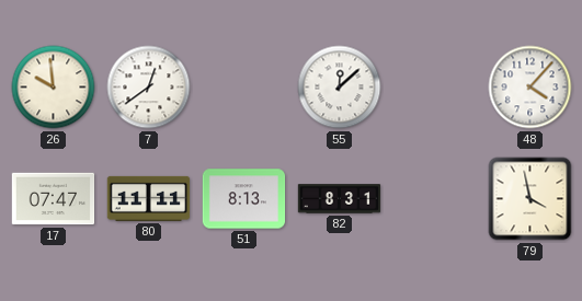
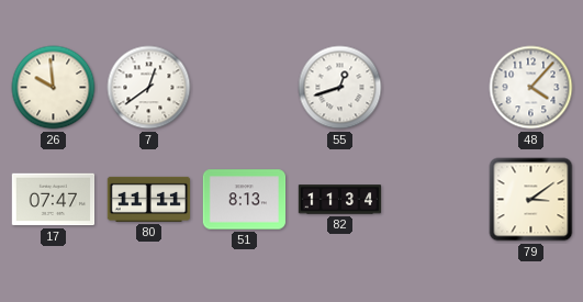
55: 12:08 -> 12:42 (340, 88)
82: 8:31 -> 11:34 (340, 200)
79: 3:58 -> 3:09 (531, 200)
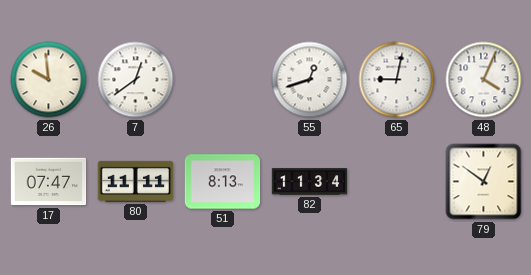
65: none -> 9:02 (397, 80)
48: 4:07 -> 4:04 (484, 80)
79: 3:09 -> 12:51 (484, 182)
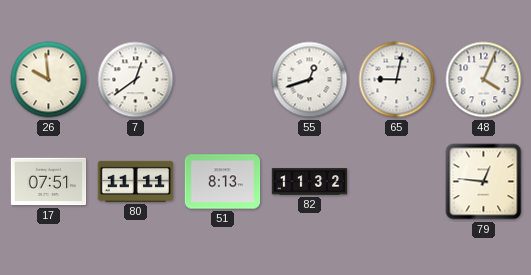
17: 07:47 -> 07:51 (49, 182)
82: 11:34 -> 11:32 (310, 182)
79: 12:51 -> 12:46 (484, 182)
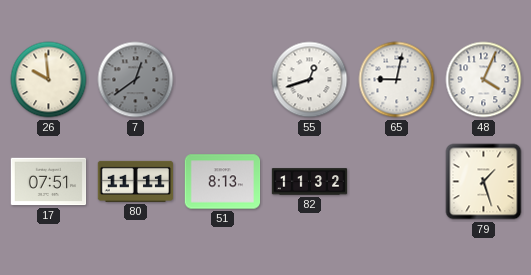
7 dial: white -> grey (136, 80)
79: 12:46 -> 1:27 (484, 182)
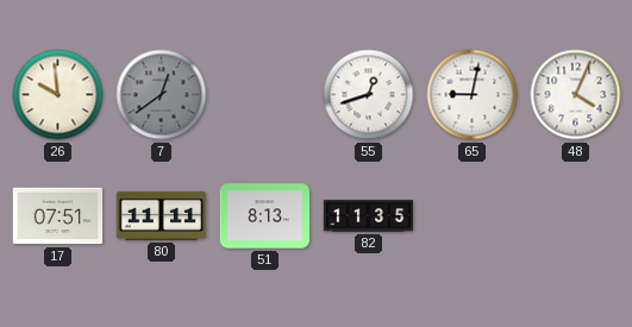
82: 11:32 -> 11:35 (369, 216)
79: 1:27 -> none (484, 182)
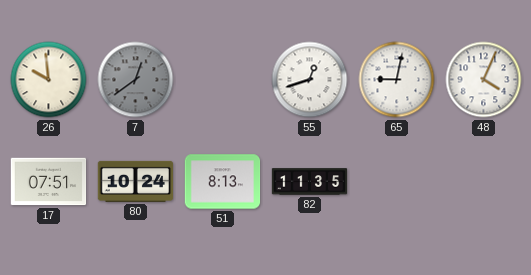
80: 11:11 -> 10:24 (136, 181)
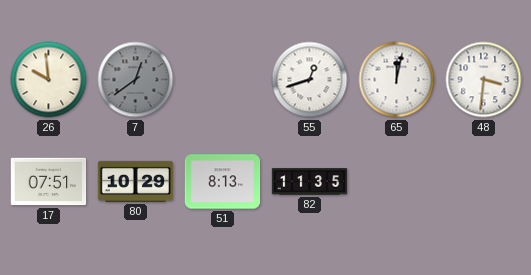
65: 9:02 -> 12:02 (397, 80)
48: 4:04 -> 3:31 (484, 80)
80: 10:24 -> 10:29 (136, 181)
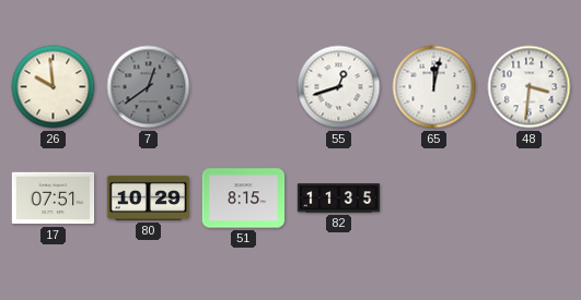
51: 8:13 -> 8:15 (244, 199)
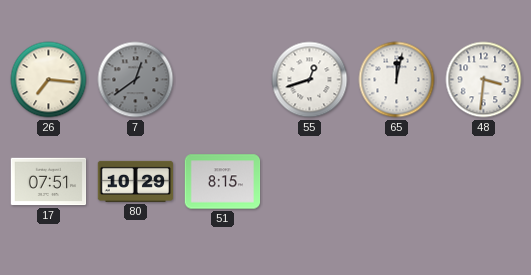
26: 9:59 -> 7:16 (49, 80)
82: 11:35 -> none (339, 199)
